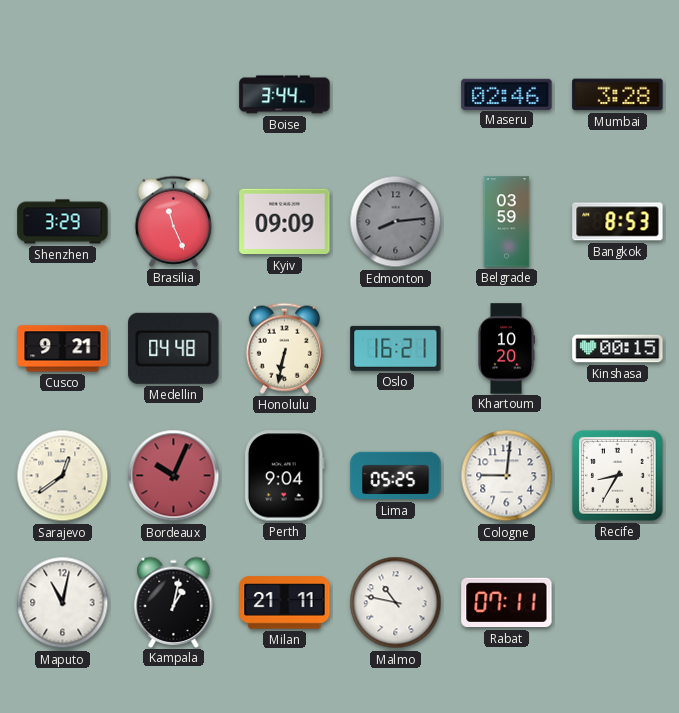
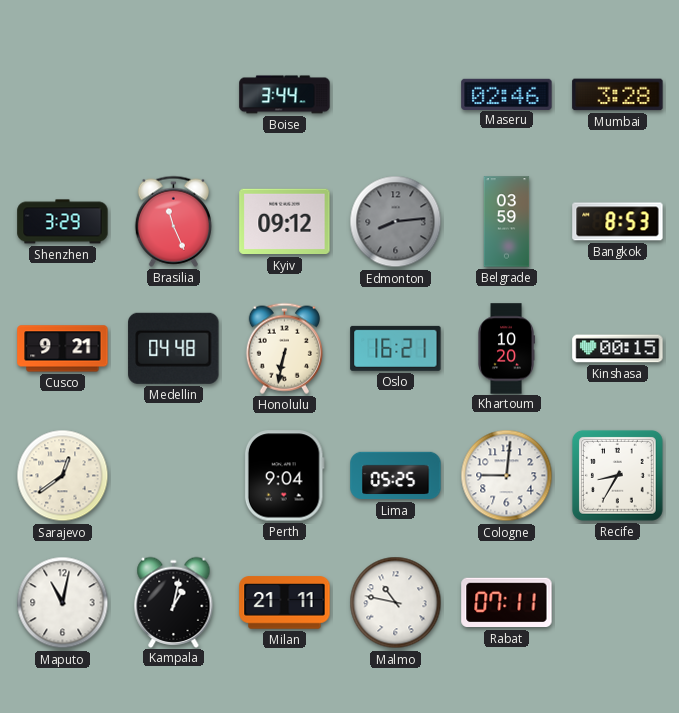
Kyiv: 09:09 -> 09:12 (285, 222)
Bordeaux: 10:04 -> none (174, 476)
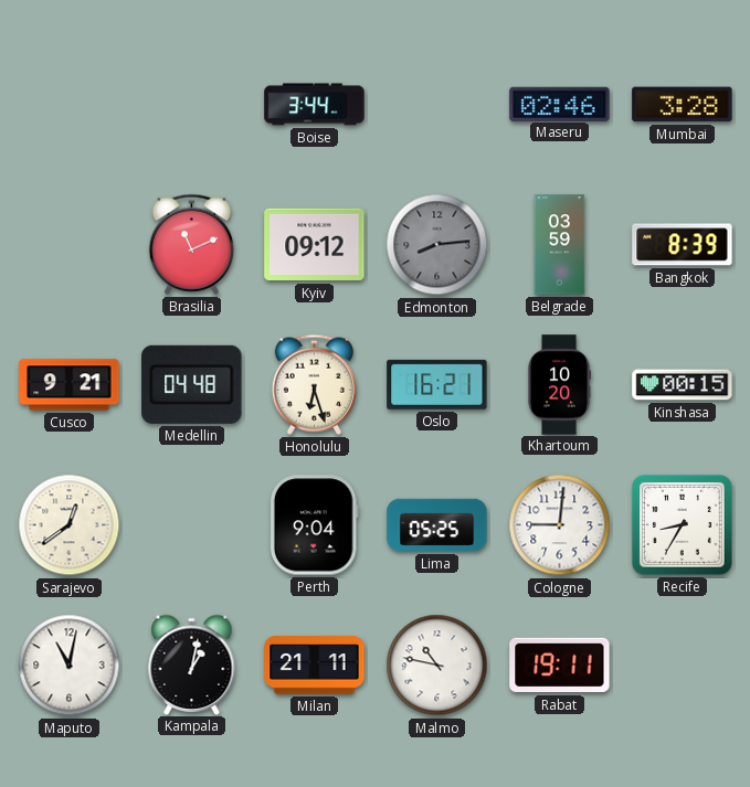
Shenzhen: 3:29 -> none (63, 222)
Brasilia: 11:26 -> 11:11 (191, 244)
Bangkok: 8:53 -> 8:39 (683, 245)
Honolulu: 6:32 -> 6:27 (314, 384)
Rabat: 07:11 -> 19:11 (560, 666)
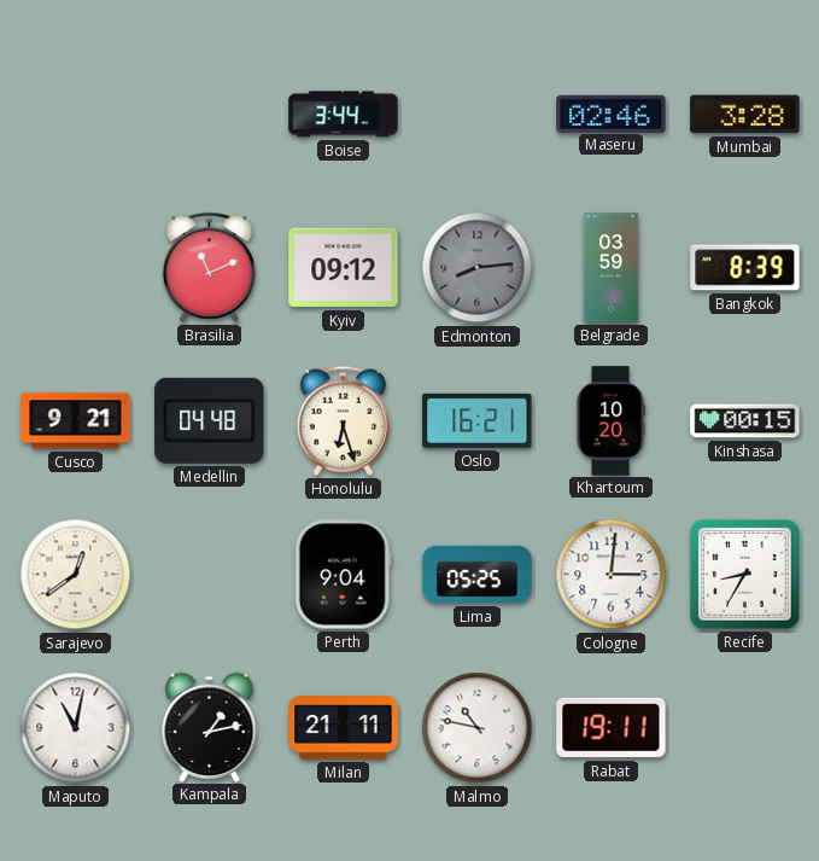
Cologne: 9:01 -> 3:01 (612, 575)
Kampala: 1:02 -> 1:13 (210, 727)
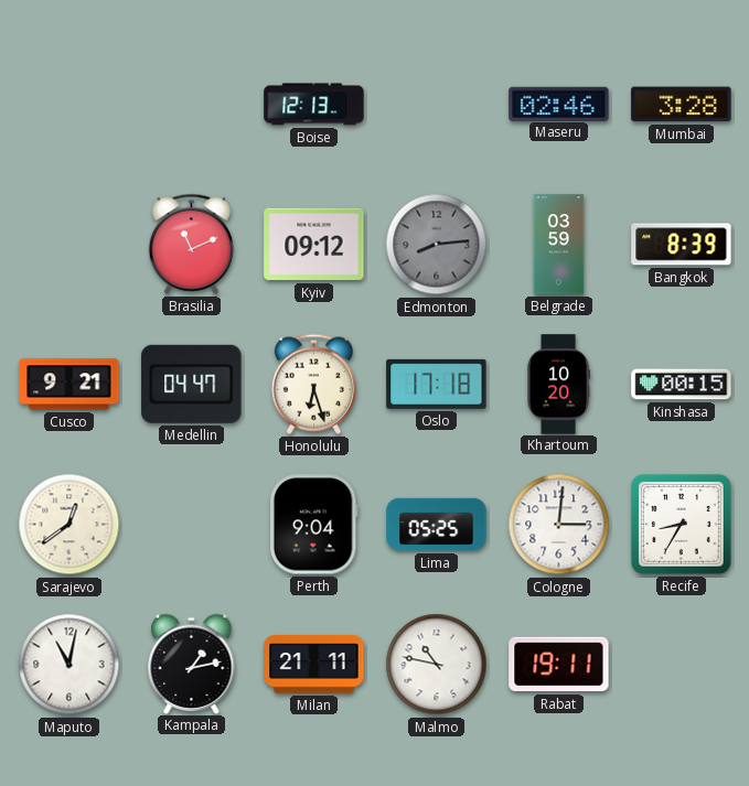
Boise: 3:44 -> 12:13 (314, 105)
Medellin: 04:48 -> 04:47 (192, 384)
Oslo: 16:21 -> 17:18 (437, 384)
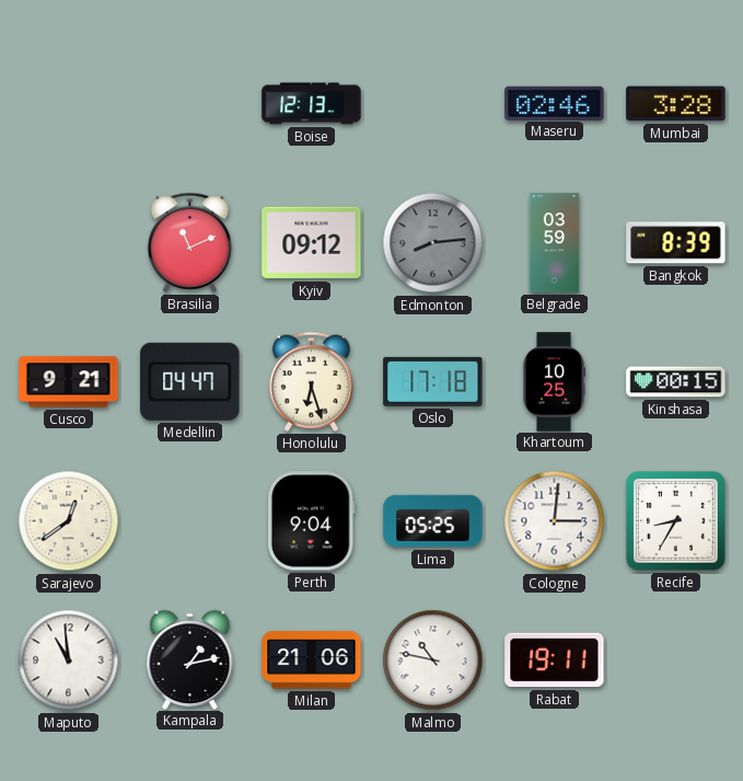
Khartoum: 10:20 -> 10:25 (554, 382)
Maputo: 11:02 -> 10:59 (69, 661)
Milan: 21:11 -> 21:06 (312, 661)
